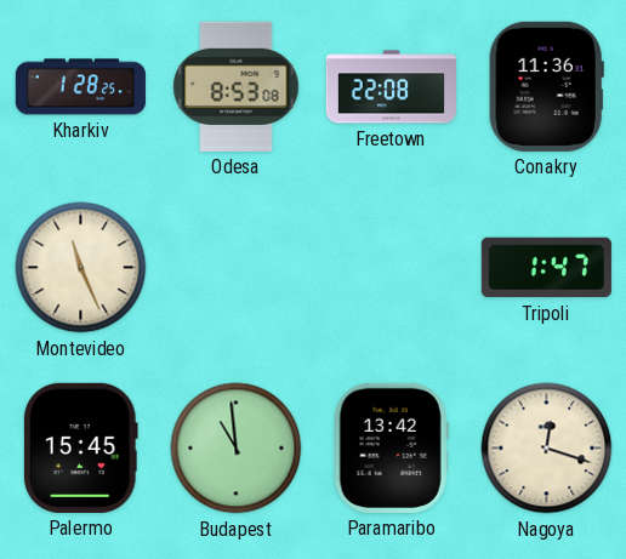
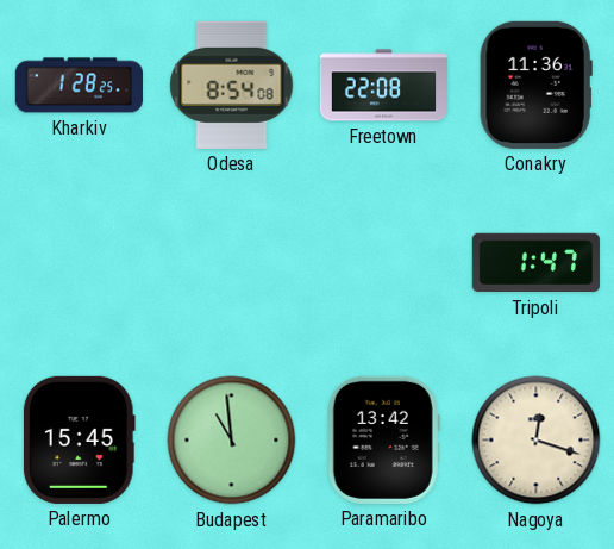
Odesa: 8:53 -> 8:54 (232, 85)
Montevideo: 11:26 -> none (81, 268)
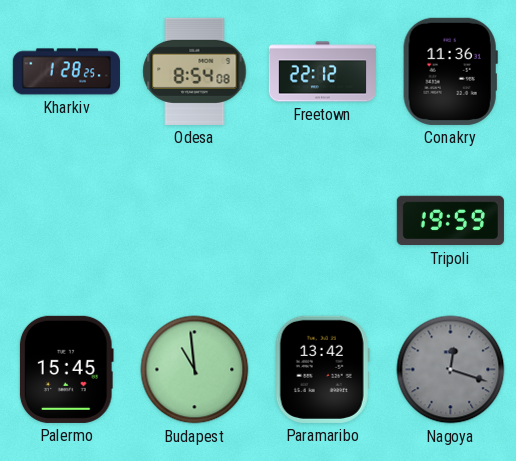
Freetown: 22:08 -> 22:12 (322, 72)
Tripoli: 1:47 -> 19:59 (450, 221)
Nagoya dial: cream -> grey (451, 370)
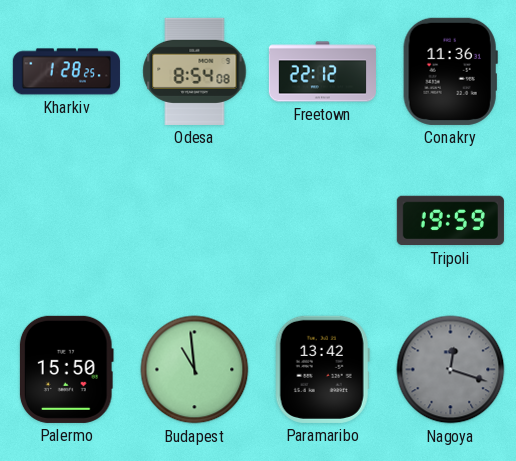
Palermo: 15:45 -> 15:50 (66, 369)
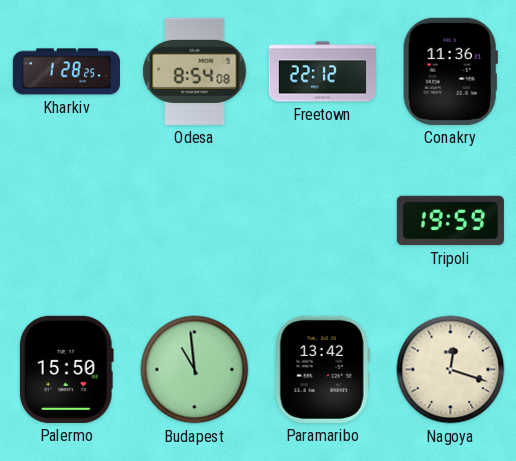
Nagoya dial: grey -> cream (451, 370)
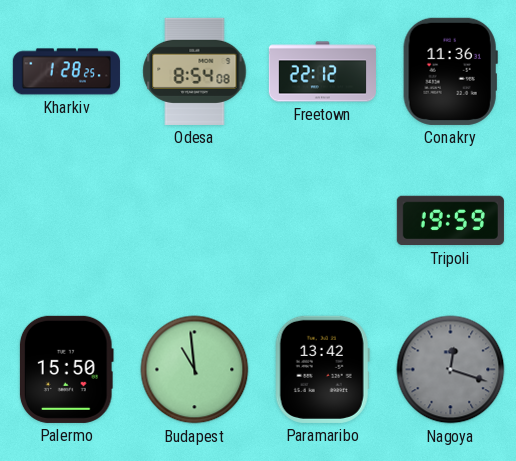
Nagoya dial: cream -> grey (451, 370)
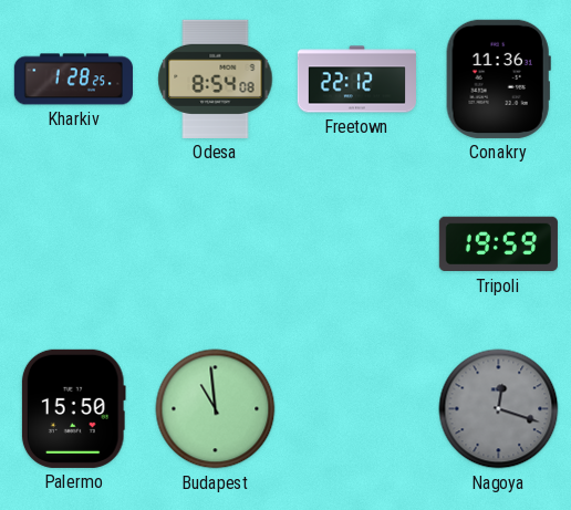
Paramaribo: 13:42 -> none (322, 369)
